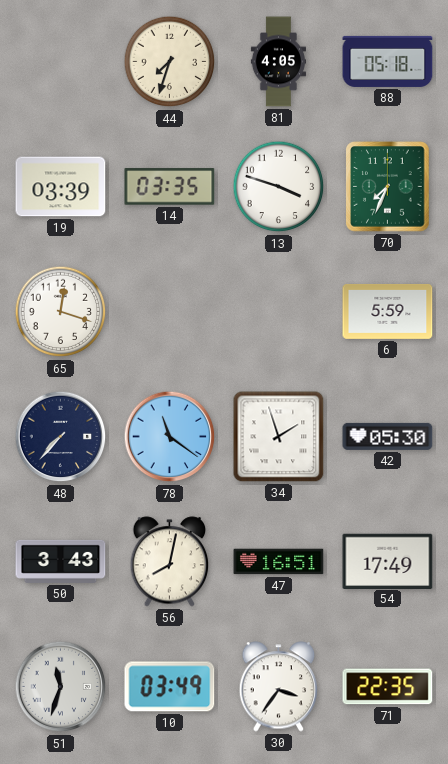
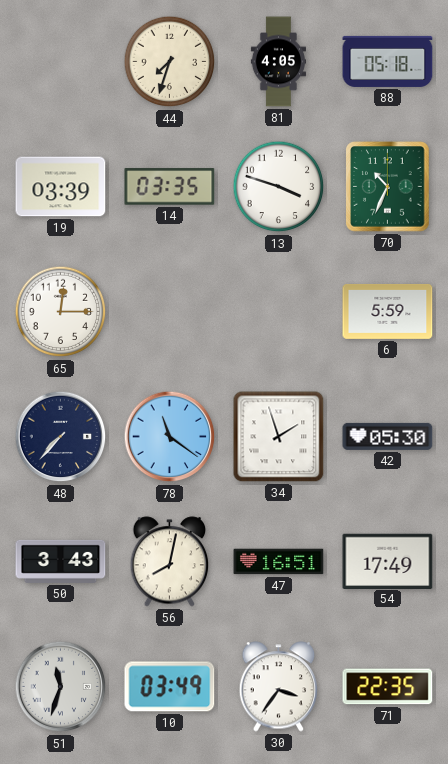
70: 7:34 -> 10:34 (388, 187)
65: 12:18 -> 12:15 (61, 312)
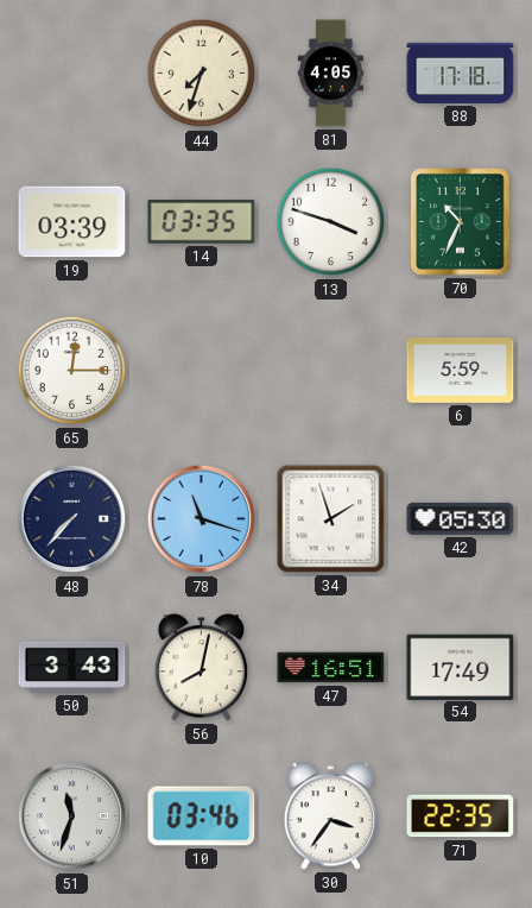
88: 05:18 -> 17:18 (461, 72)
78: 11:21 -> 11:18 (202, 519)
10: 03:49 -> 03:46 (202, 816)
